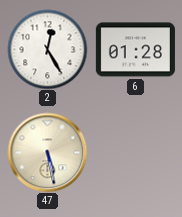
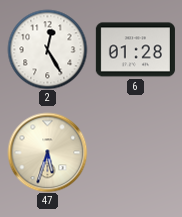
47: 5:28 -> 5:33 (47, 152)
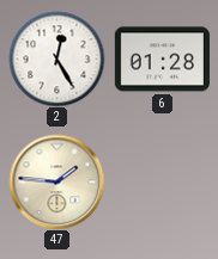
47: 5:33 -> 1:46 (56, 181)
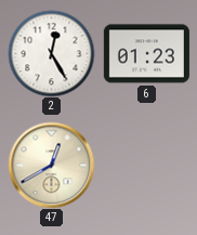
6: 01:28 -> 01:23 (146, 54)
47: 1:46 -> 12:40 (51, 165)
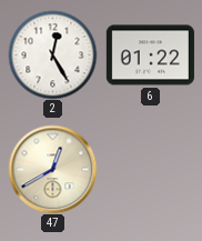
6: 01:23 -> 01:22 (150, 56)
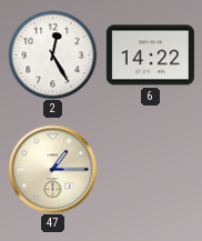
6: 01:22 -> 14:22 (150, 56)
47: 12:40 -> 1:15 (52, 169)
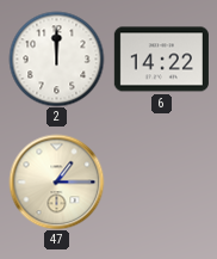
2: 12:25 -> 12:00 (56, 58)
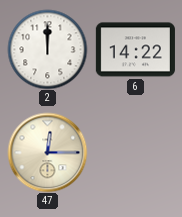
47: 1:15 -> 12:15 (47, 152)
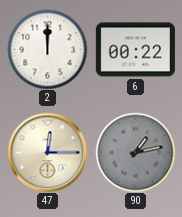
6: 14:22 -> 00:22 (135, 50)
90: none -> 1:13 (135, 152)
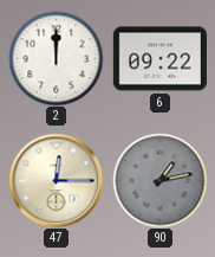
6: 00:22 -> 09:22 (159, 59)
